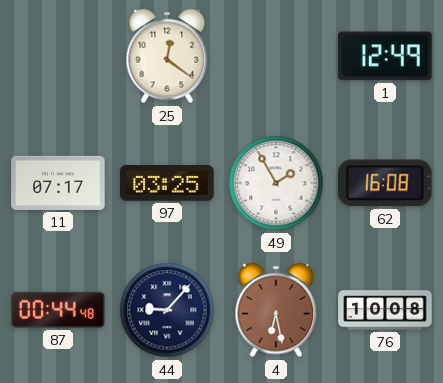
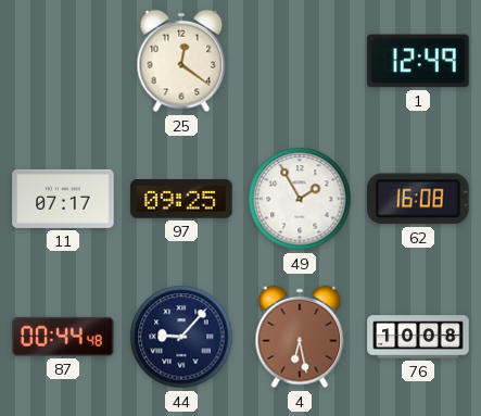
97: 03:25 -> 09:25 (181, 200)
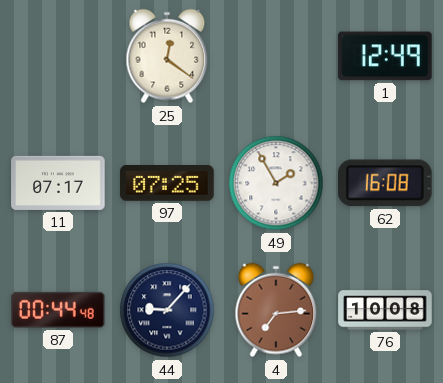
97: 09:25 -> 07:25 (167, 184)
4: 6:28 -> 7:14 (276, 310)
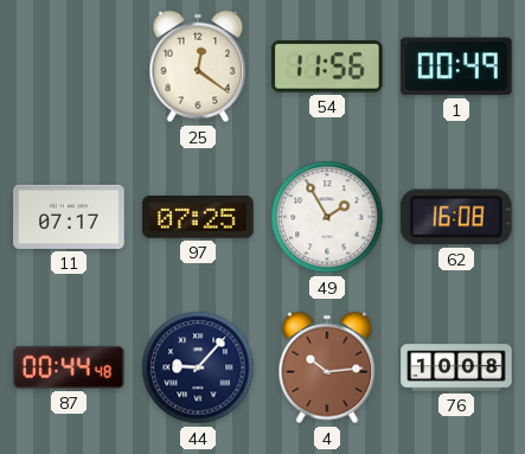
54: none -> 11:56 (327, 66)
1: 12:49 -> 00:49 (456, 66)
4: 7:14 -> 10:14 (327, 367)
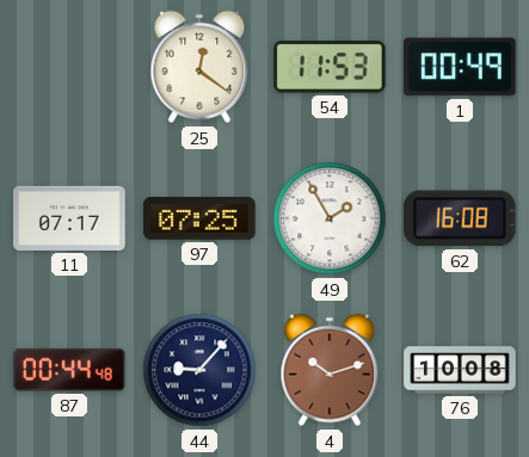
54: 11:56 -> 11:53 (330, 67)
4: 10:14 -> 10:12 (330, 370)
